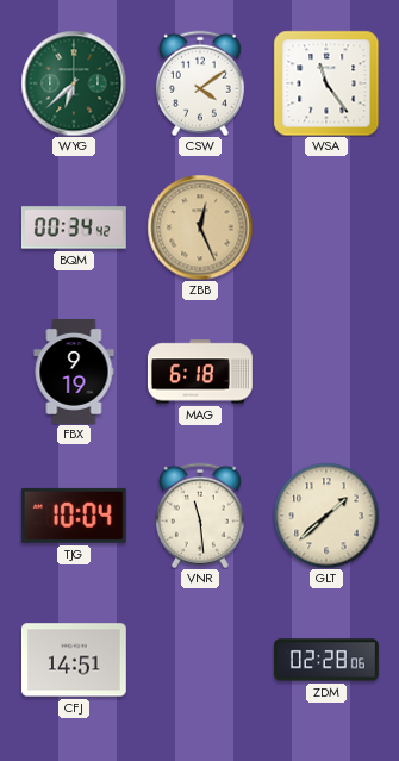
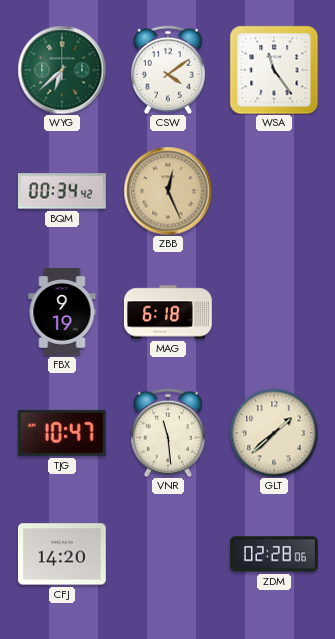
TJG: 10:04 -> 10:47 (62, 433)
CFJ: 14:51 -> 14:20 (62, 554)
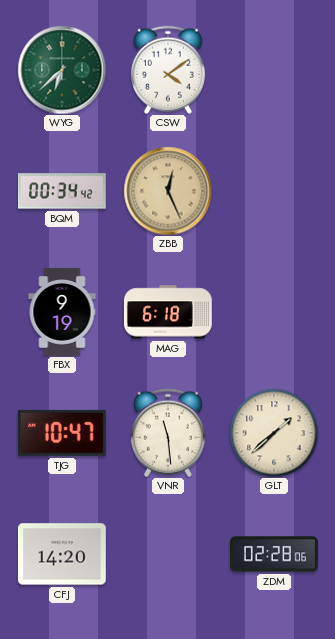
WSA: 11:24 -> none (274, 70)
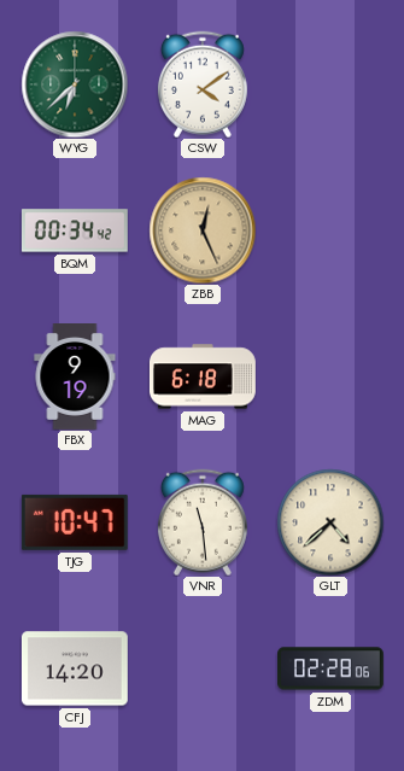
GLT: 1:38 -> 4:38 (330, 522)
